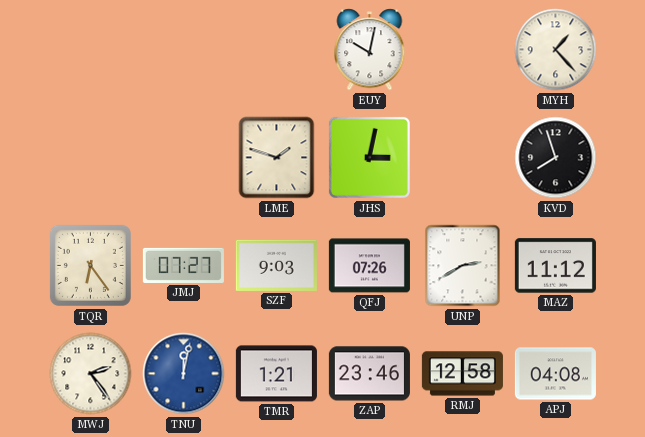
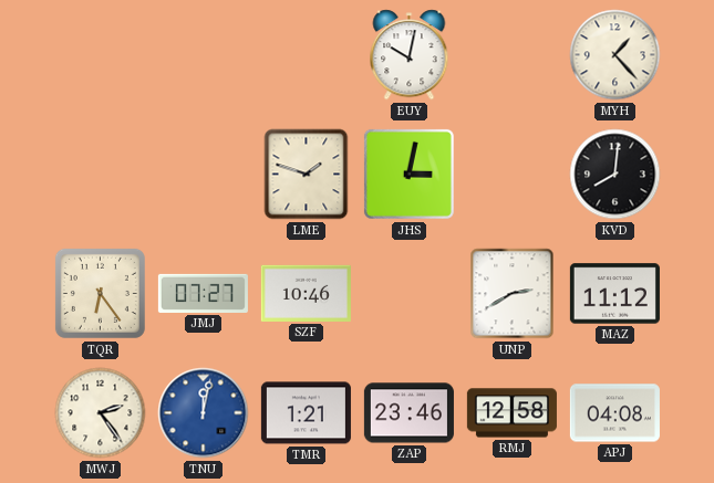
KVD: 7:57 -> 8:01 (615, 175)
SZF: 9:03 -> 10:46 (306, 293)
QFJ: 07:26 -> none (369, 266)
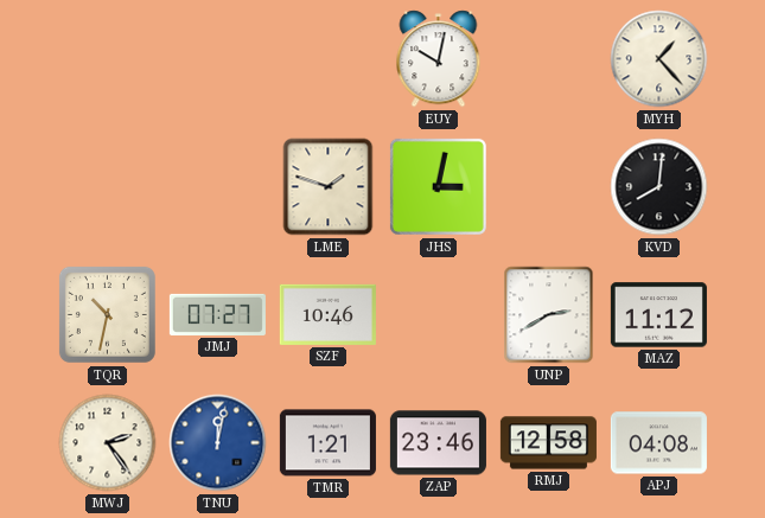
TQR: 6:24 -> 10:32 (107, 314)
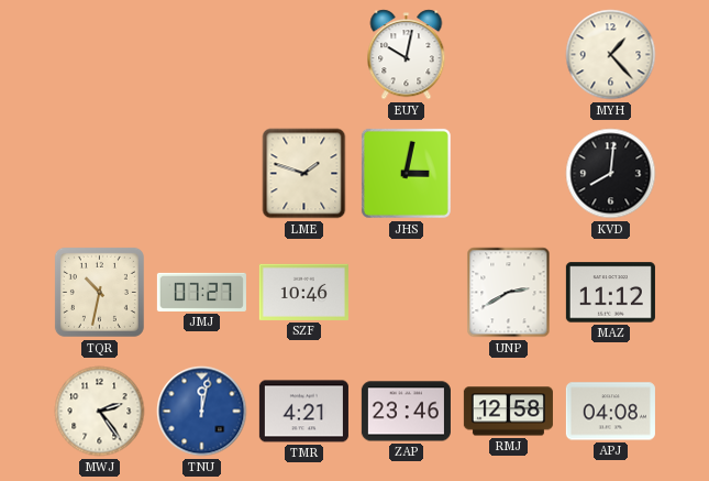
TMR: 1:21 -> 4:21 (303, 412)
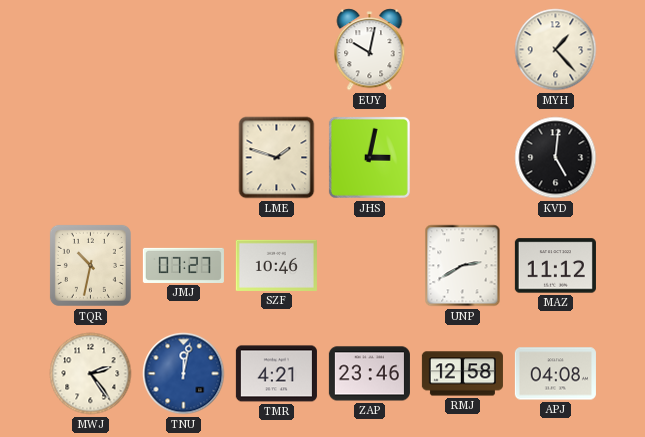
KVD: 8:01 -> 5:01 (556, 158)
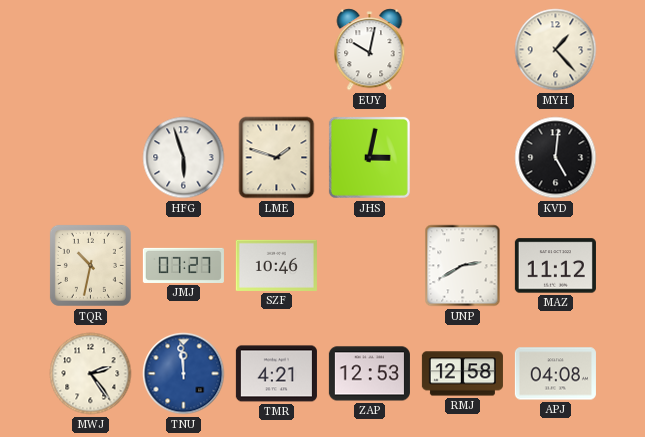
HFG: none -> 5:57 (184, 158)
TNU: 12:02 -> 11:59 (184, 374)
ZAP: 23:46 -> 12:53 (369, 374)
